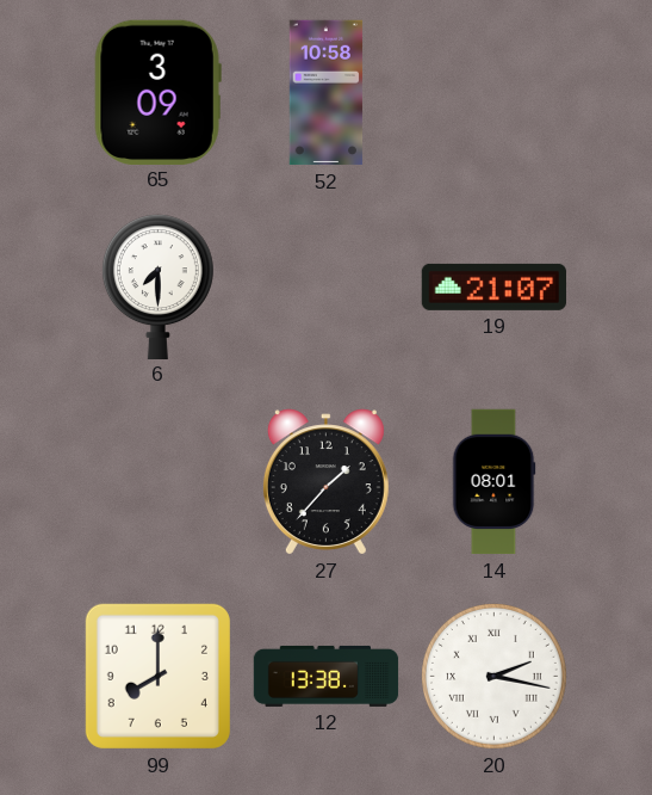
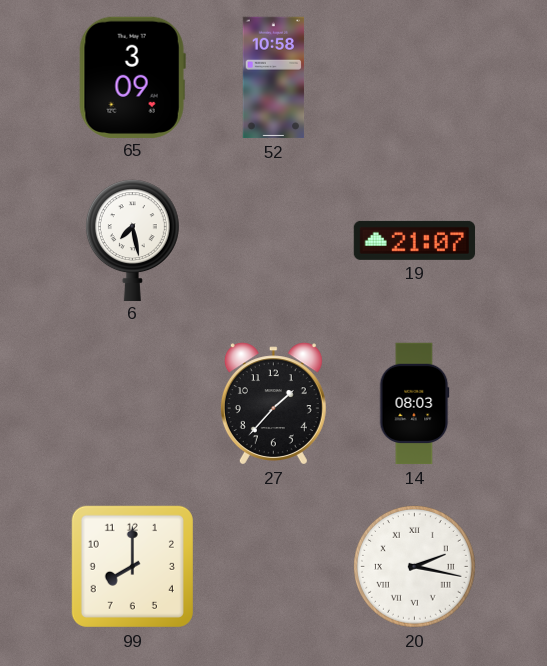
6: 7:30 -> 7:28 (132, 240)
14: 08:01 -> 08:03 (414, 404)
12: 13:38 -> none (327, 676)
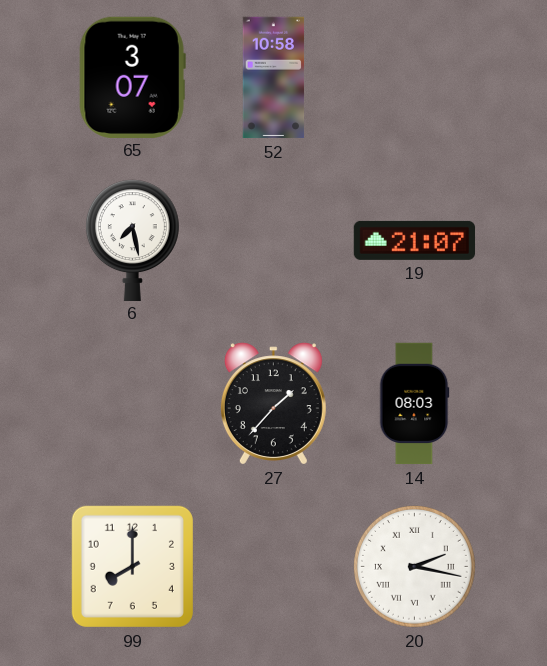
65: 3:09 -> 3:07 (132, 77)
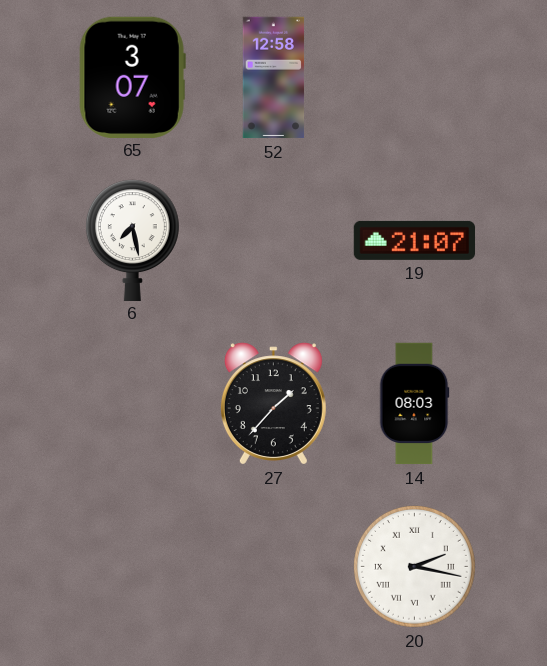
52: 10:58 -> 12:58 (274, 78)
99: 8:00 -> none (132, 566)
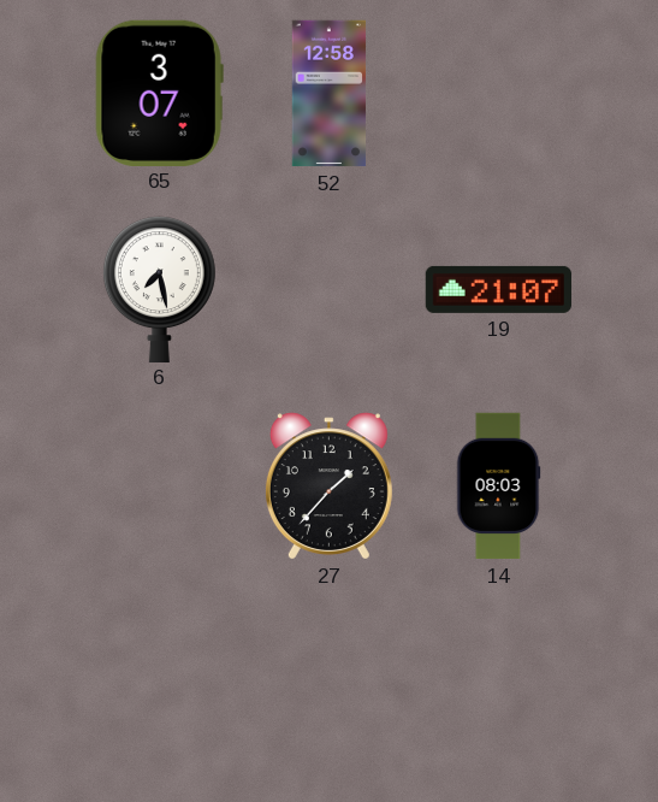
20: 2:17 -> none (414, 566)
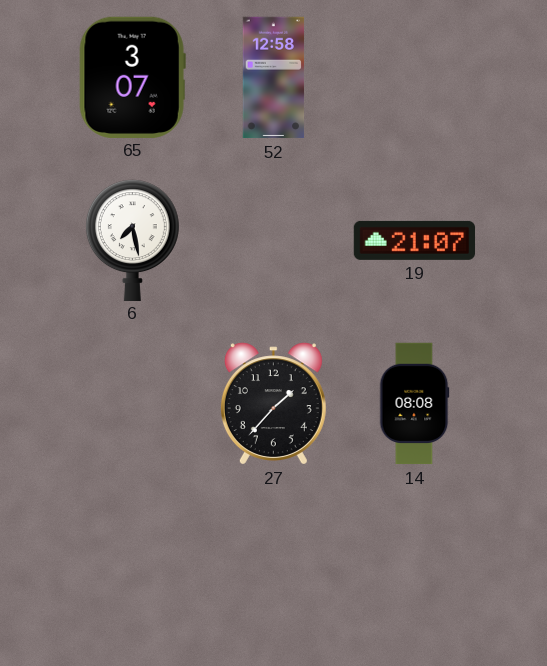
14: 08:03 -> 08:08 (414, 404)
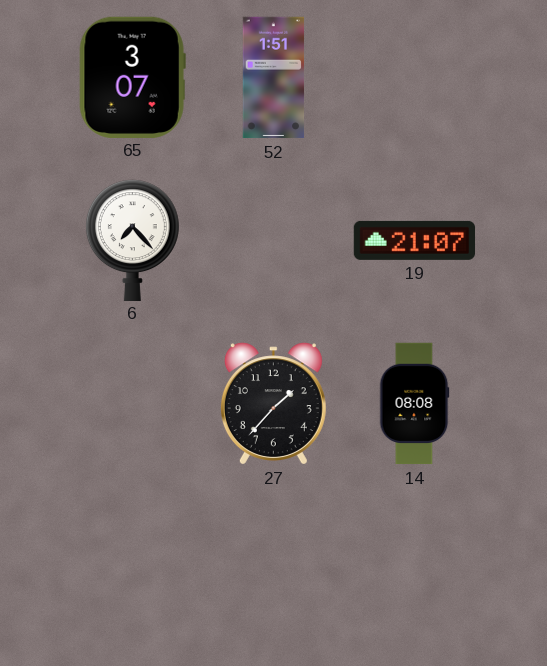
52: 12:58 -> 1:51 (274, 78)
6: 7:28 -> 7:23 (132, 240)
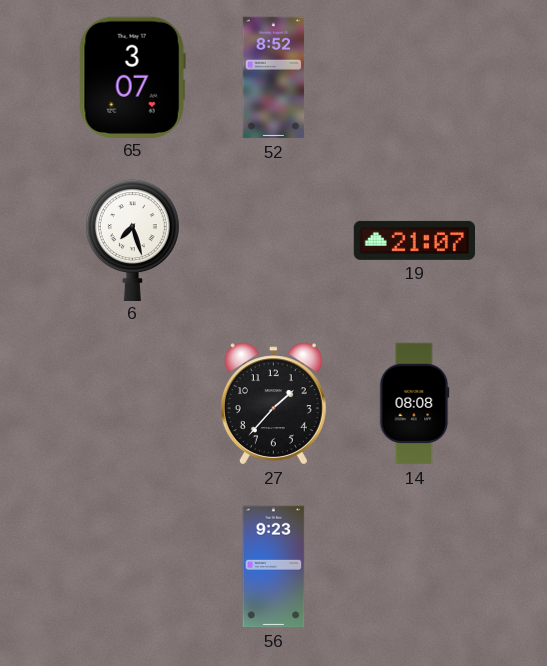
52: 1:51 -> 8:52 (274, 78)
6: 7:23 -> 7:27 (132, 240)
56: none -> 9:23 (274, 567)
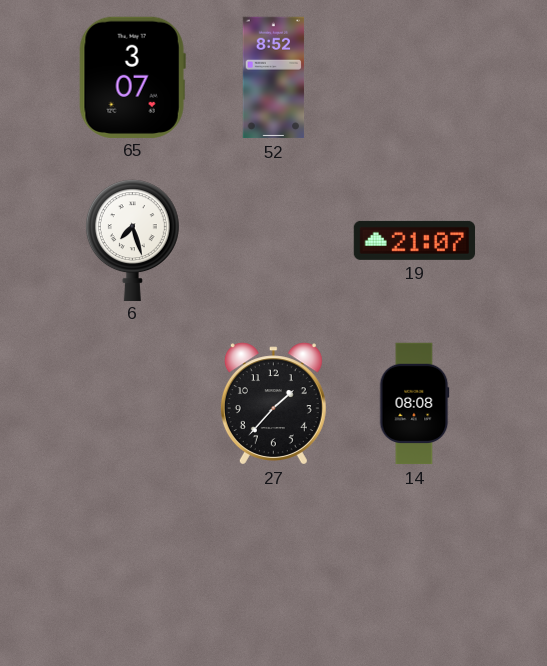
56: 9:23 -> none (274, 567)
